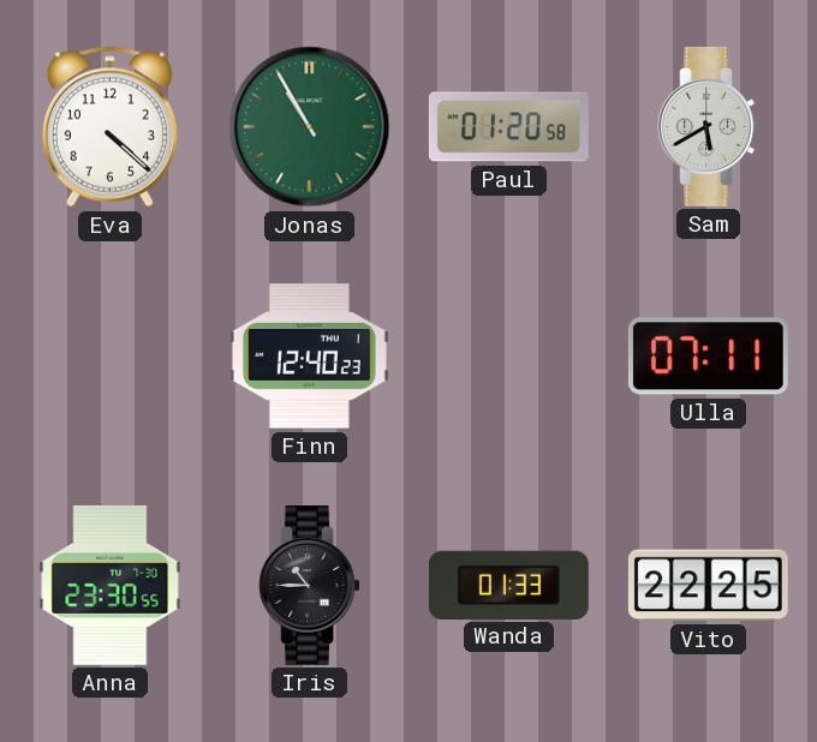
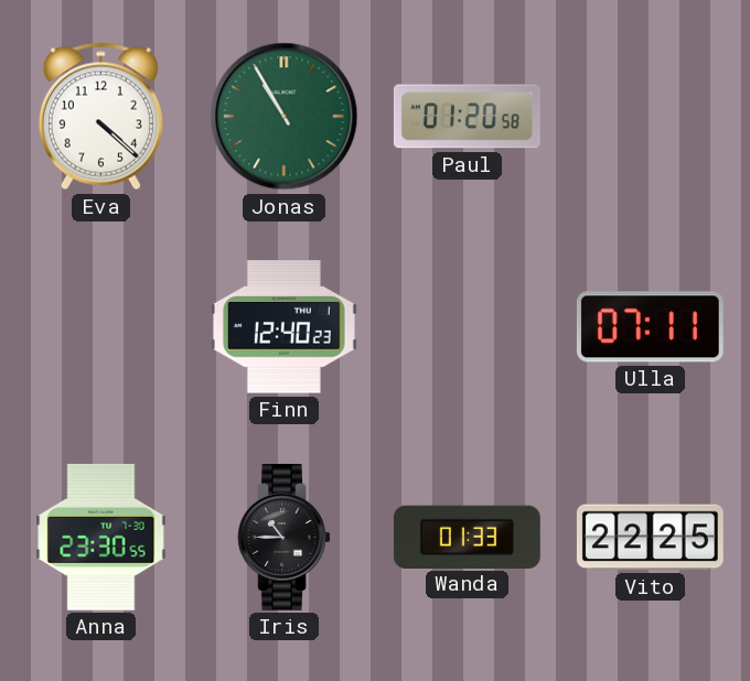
Sam: 5:40 -> none (709, 126)
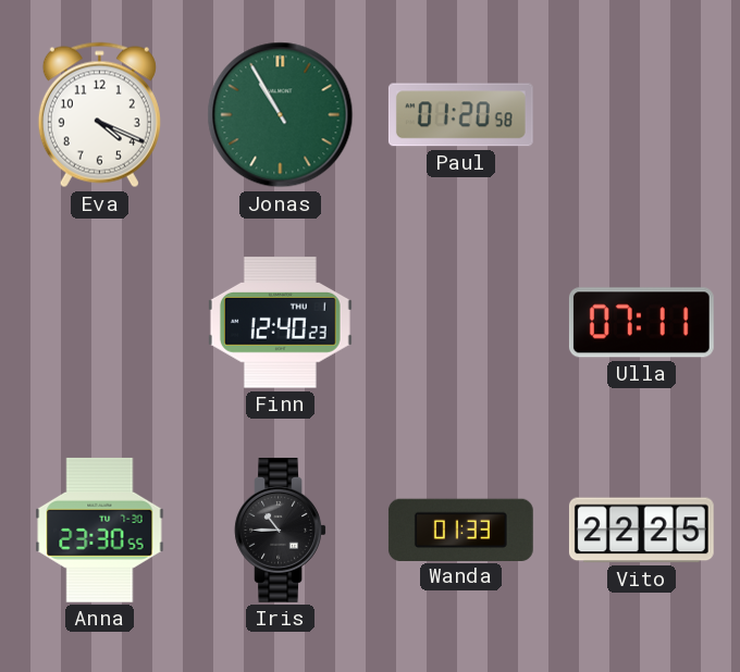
Eva: 4:22 -> 4:19 (99, 115)
